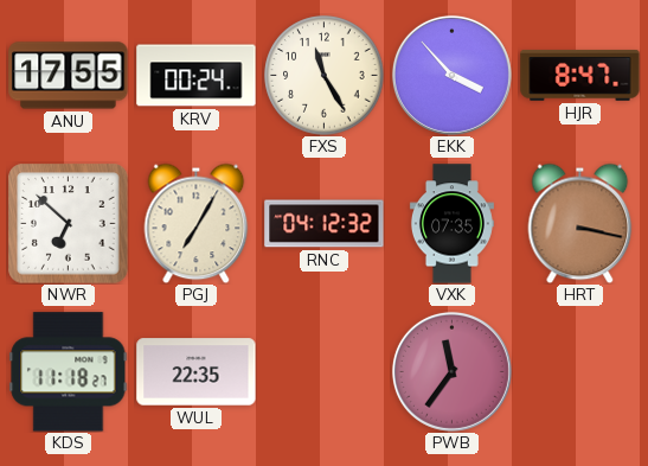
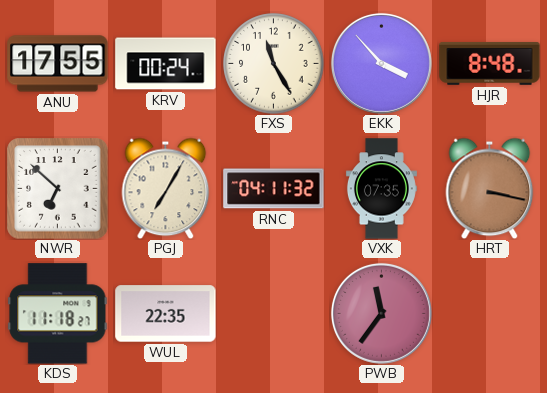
HJR: 8:47 -> 8:48 (490, 64)
RNC: 04:12 -> 04:11 (274, 189)
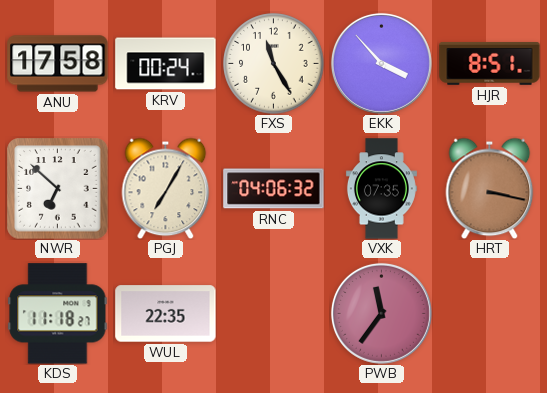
ANU: 17:55 -> 17:58 (58, 64)
HJR: 8:48 -> 8:51 (490, 64)
RNC: 04:11 -> 04:06 (274, 189)
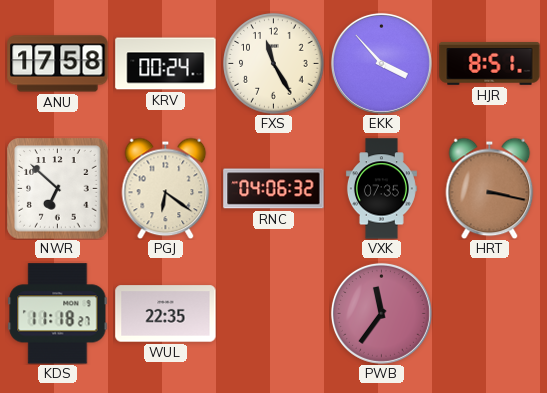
PGJ: 7:05 -> 6:21 (166, 188)
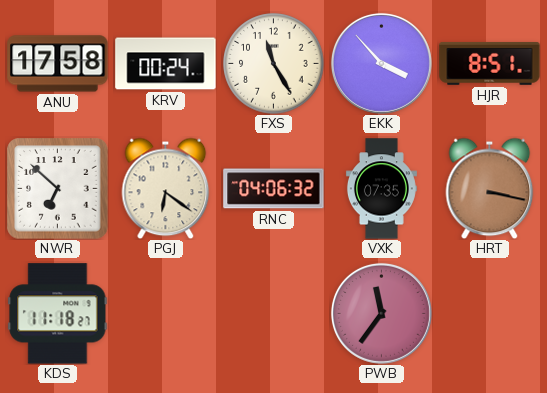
WUL: 22:35 -> none (166, 314)
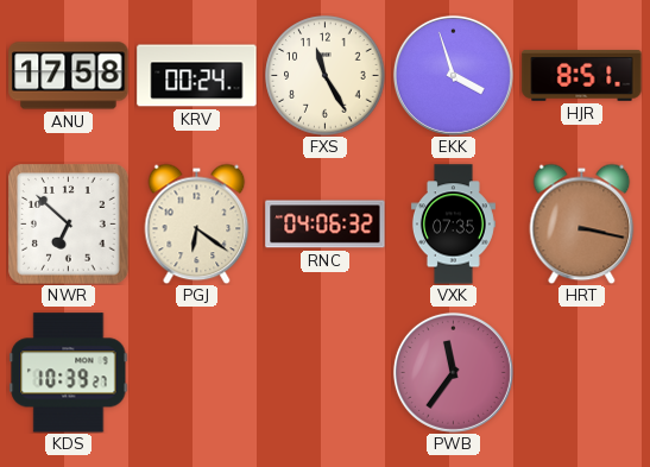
EKK: 3:53 -> 3:57 (453, 75)
KDS: 11:18 -> 10:39 (69, 373)
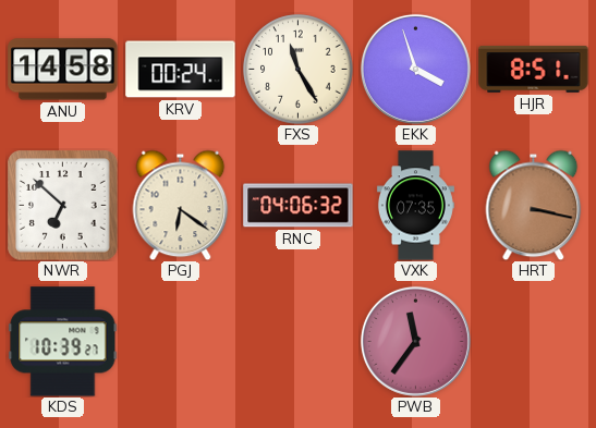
ANU: 17:58 -> 14:58 (63, 70)
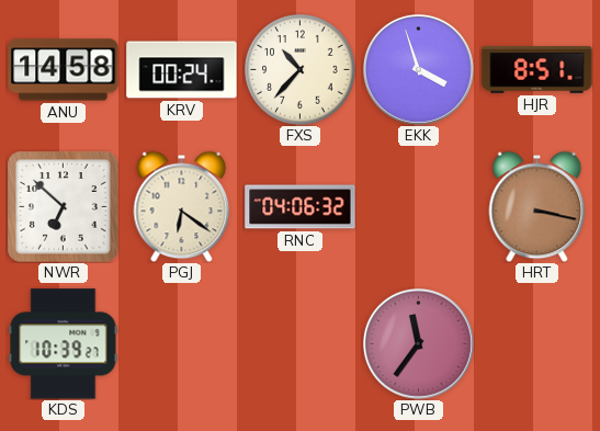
FXS: 11:25 -> 10:37 (301, 70)
VXK: 07:35 -> none (415, 206)
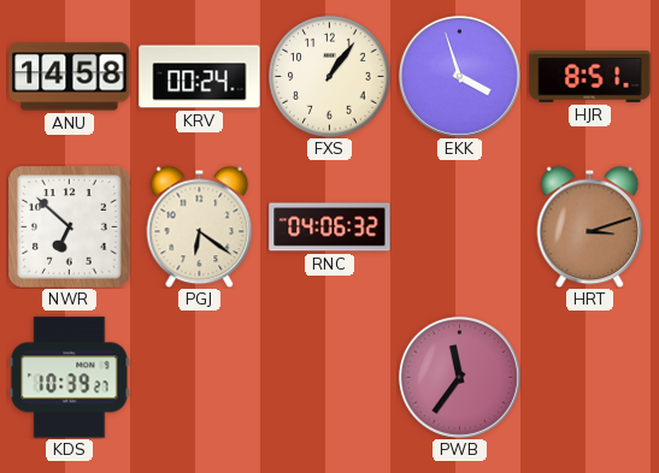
FXS: 10:37 -> 1:06 (330, 77)
HRT: 3:17 -> 3:12 (590, 226)
